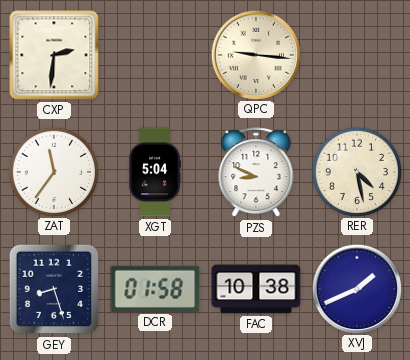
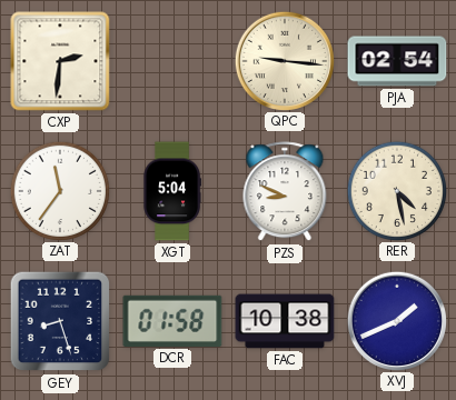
PJA: none -> 02:54 (397, 61)
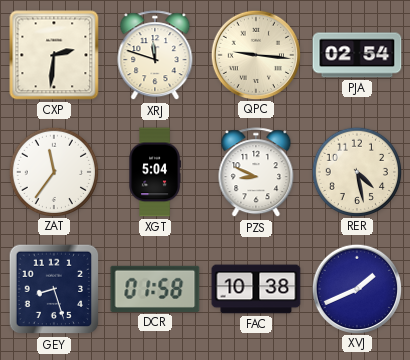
XRJ: none -> 11:48 (155, 56)
